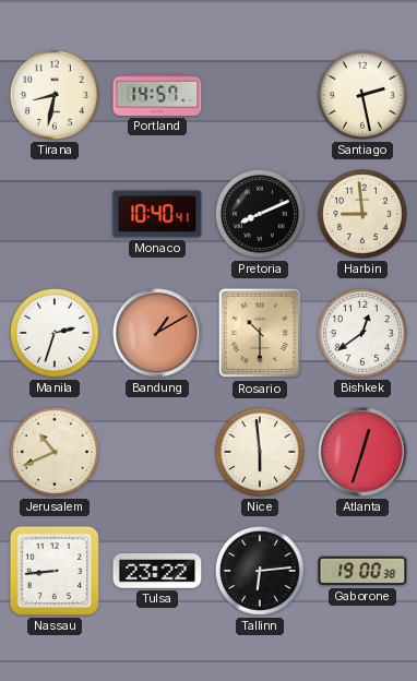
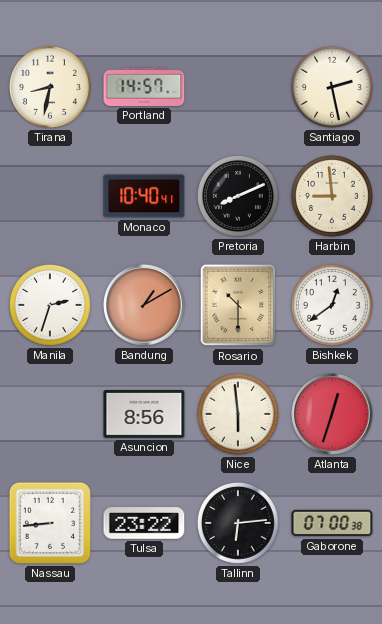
Jerusalem: 10:41 -> none (55, 452)
Asuncion: none -> 8:56 (144, 415)
Gaborone: 19:00 -> 07:00 (332, 523)
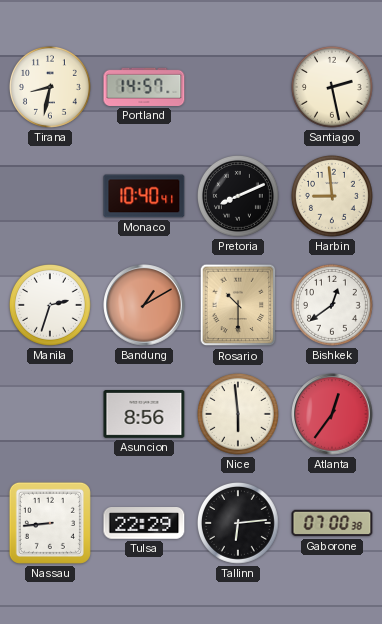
Atlanta: 12:33 -> 12:36 (332, 414)
Tulsa: 23:22 -> 22:29 (144, 524)
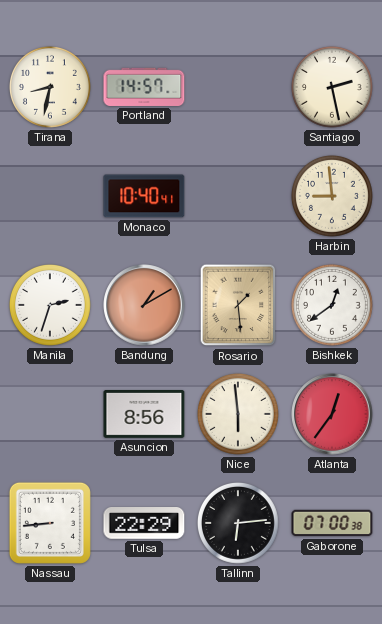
Pretoria: 8:11 -> none (238, 196)
Rosario: 10:30 -> 1:29 (238, 305)
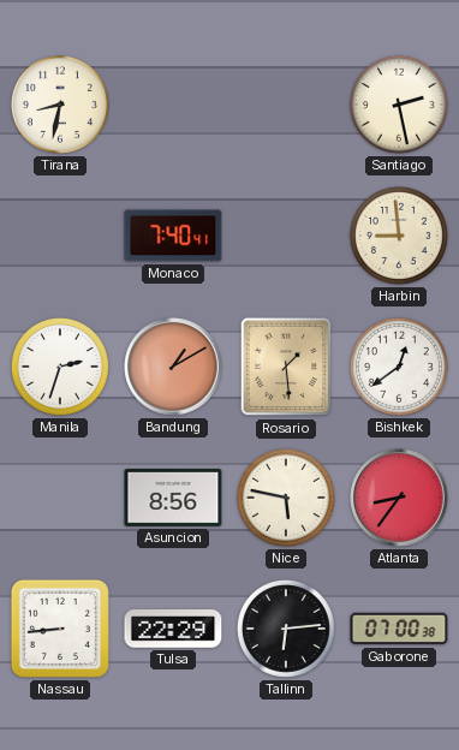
Portland: 14:57 -> none (144, 87)
Monaco: 10:40 -> 7:40 (173, 236)
Nice: 5:59 -> 5:47 (286, 498)
Atlanta: 12:36 -> 8:36 (399, 498)
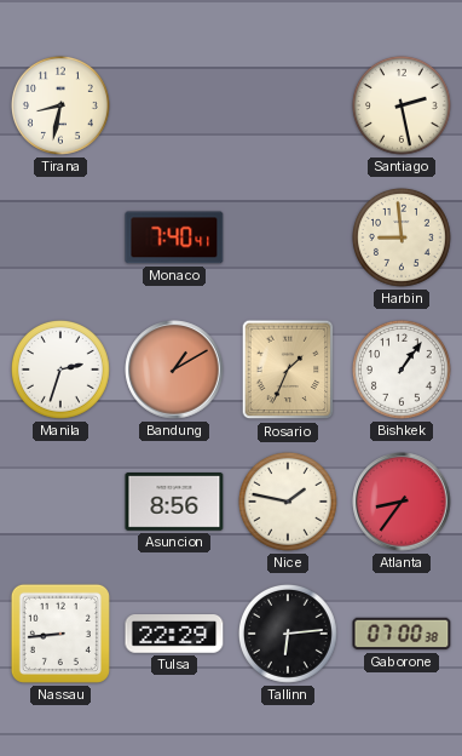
Rosario: 1:29 -> 1:34 (288, 370)
Bishkek: 12:39 -> 1:06 (402, 370)
Nice: 5:47 -> 1:47 (288, 502)
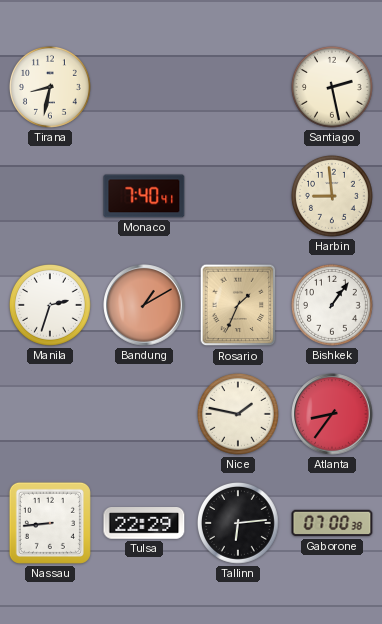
Asuncion: 8:56 -> none (174, 503)
